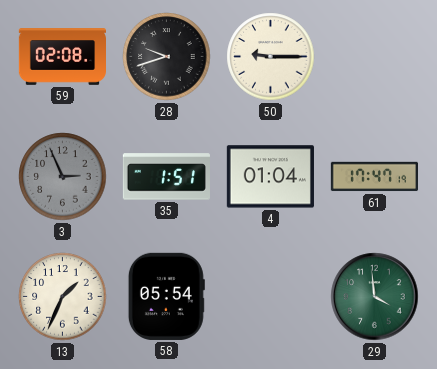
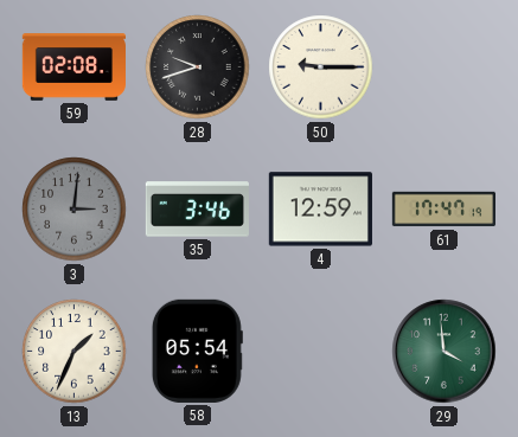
3: 2:56 -> 3:01 (75, 210)
35: 1:51 -> 3:46 (197, 210)
4: 01:04 -> 12:59 (320, 210)
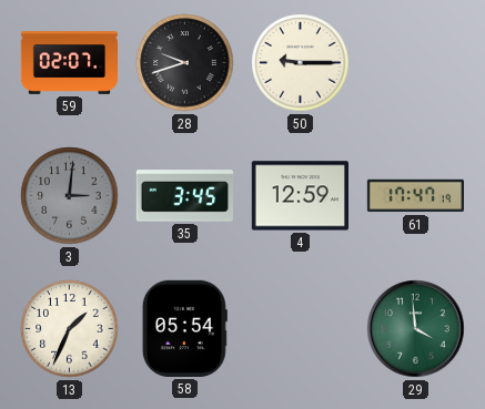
59: 02:08 -> 02:07 (69, 63)
35: 3:46 -> 3:45 (184, 196)
